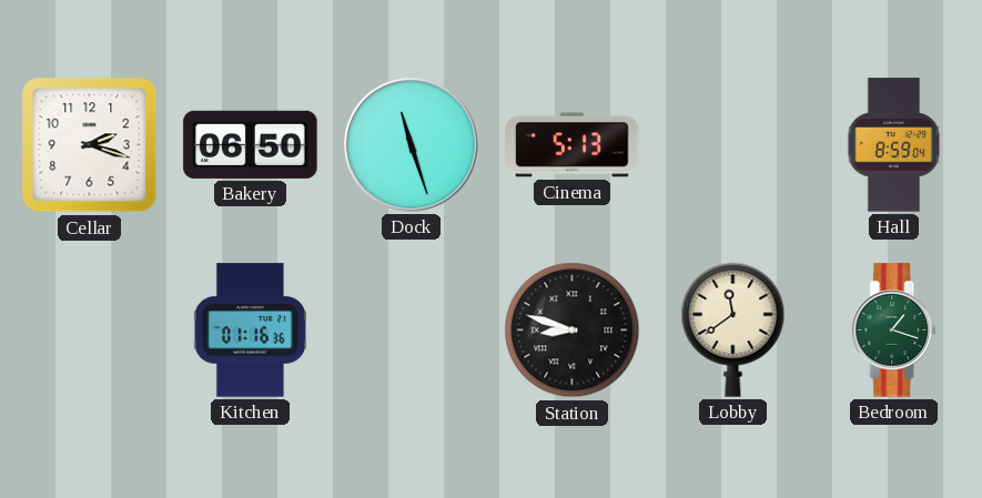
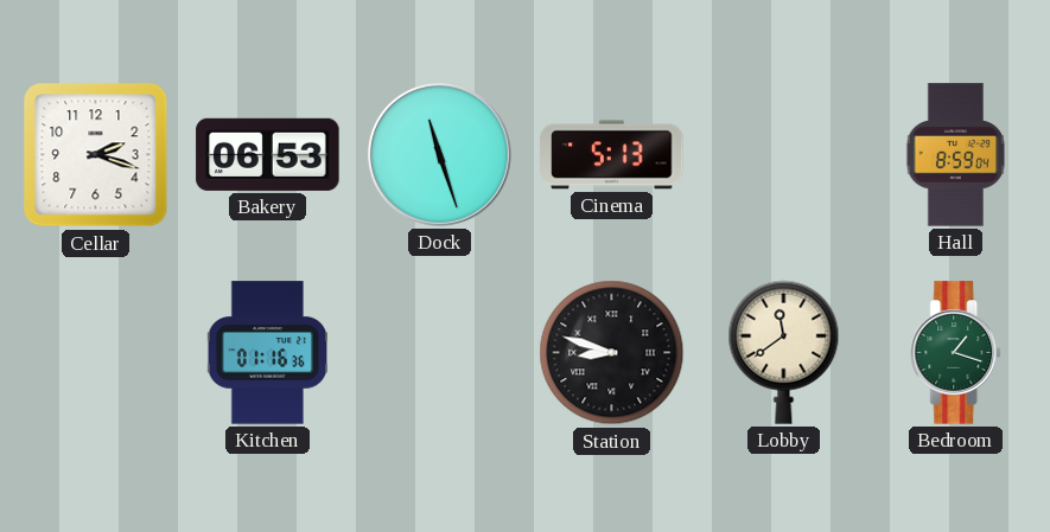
Bakery: 06:50 -> 06:53 (268, 154)
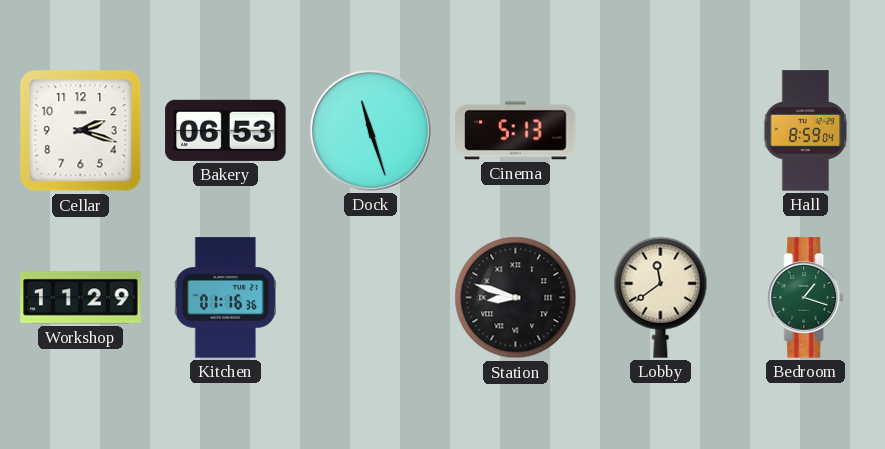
Workshop: none -> 11:29 (81, 298)
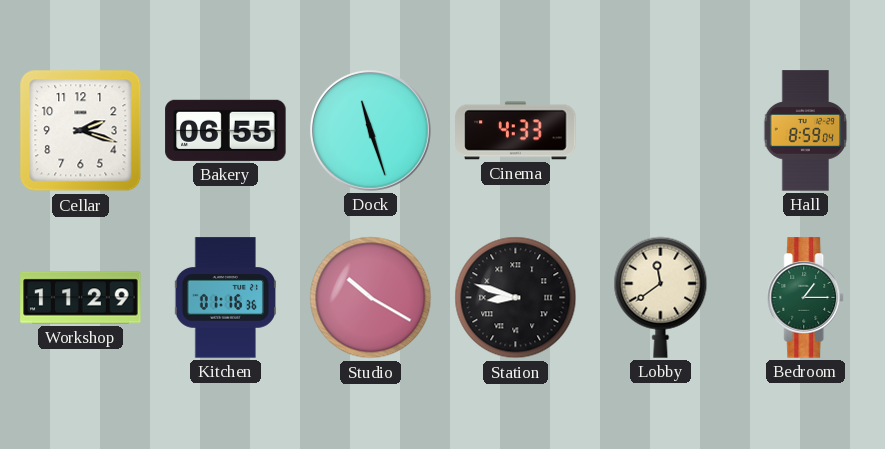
Bakery: 06:53 -> 06:55 (226, 130)
Cinema: 5:13 -> 4:33 (516, 131)
Studio: none -> 10:20 (371, 298)
Bedroom: 1:18 -> 1:15 (806, 298)
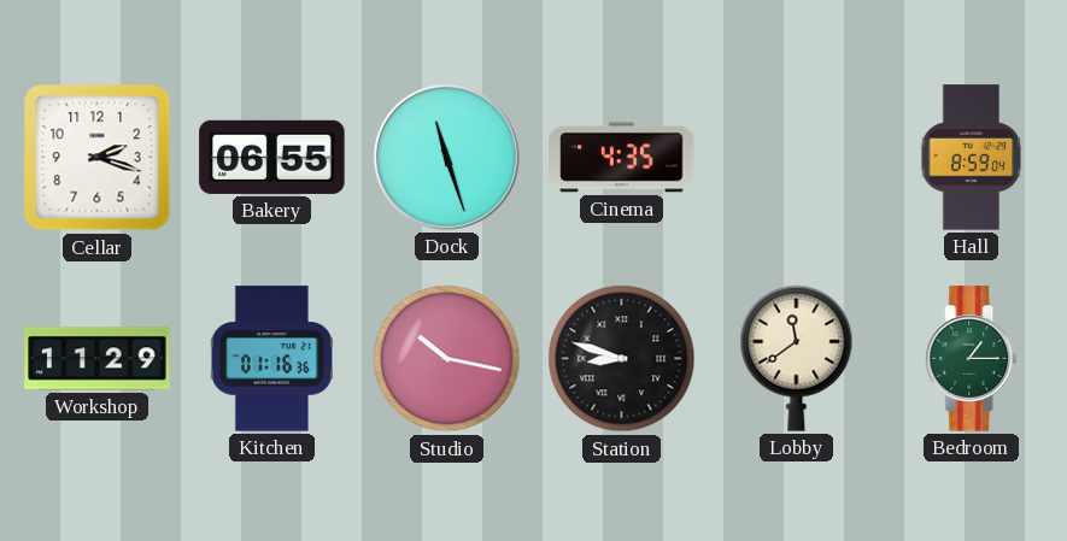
Cinema: 4:33 -> 4:35 (622, 158)
Studio: 10:20 -> 10:17 (447, 359)
